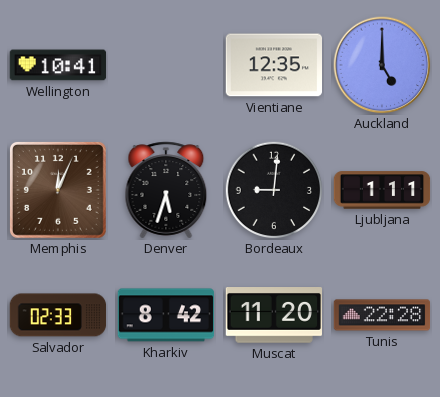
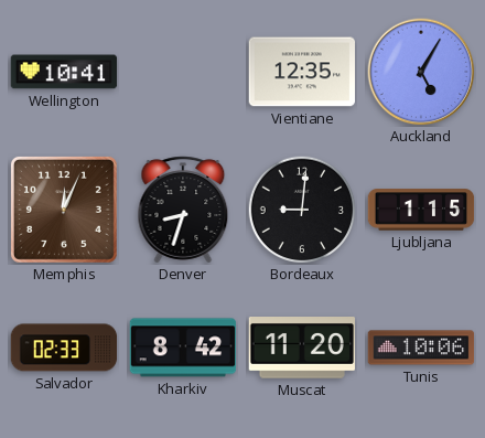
Auckland: 5:00 -> 5:05 (421, 72)
Denver: 5:33 -> 8:33 (183, 210)
Ljubljana: 1:11 -> 1:15 (421, 210)
Tunis: 22:28 -> 10:06 (421, 348)
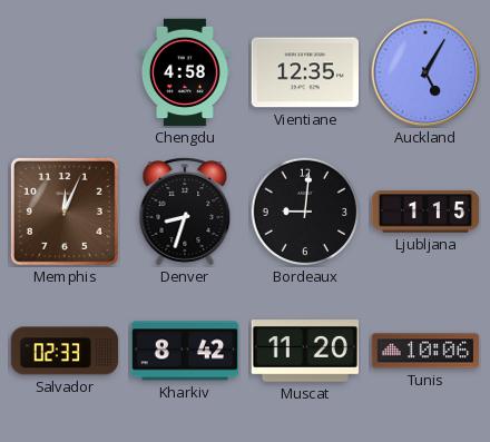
Wellington: 10:41 -> none (64, 72)
Chengdu: none -> 4:58 (185, 72)
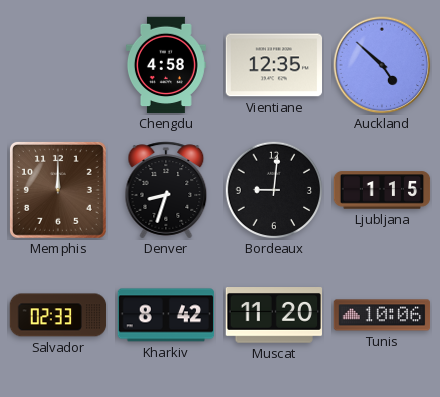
Auckland: 5:05 -> 4:52 (382, 65)
Memphis: 12:04 -> 12:00 (58, 190)
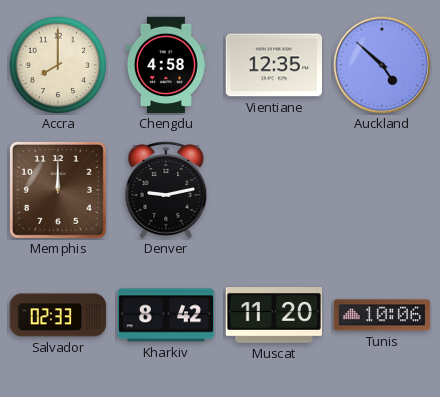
Accra: none -> 8:00 (58, 65)
Denver: 8:33 -> 9:13 (166, 190)
Bordeaux: 9:01 -> none (274, 190)
Ljubljana: 1:15 -> none (382, 190)
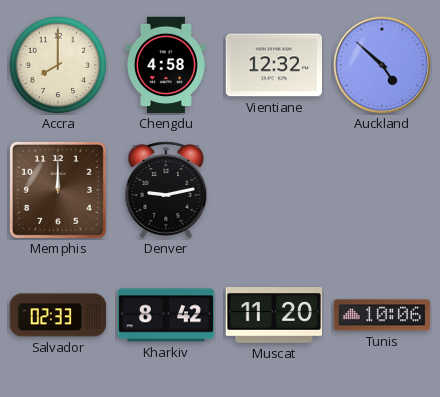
Vientiane: 12:35 -> 12:32 (274, 65)
